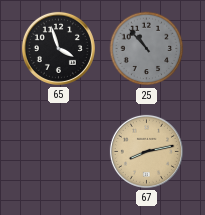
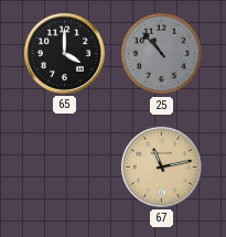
65: 3:57 -> 4:00 (64, 53)
67: 8:13 -> 11:13 (161, 166)
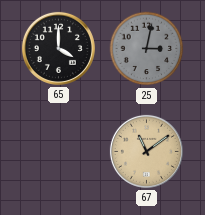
25: 10:53 -> 3:02 (147, 49)
67: 11:13 -> 11:09 (146, 151)
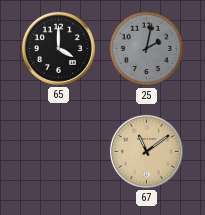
25: 3:02 -> 2:02 (147, 49)
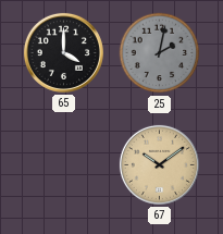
67: 11:09 -> 10:09 (159, 164)
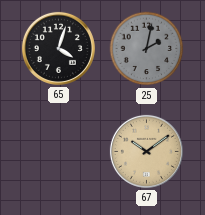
65: 4:00 -> 4:03 (58, 48)
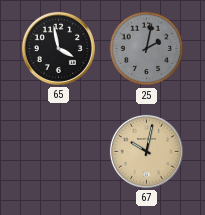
65: 4:03 -> 3:58 (58, 48)
67: 10:09 -> 10:02 (146, 151)
